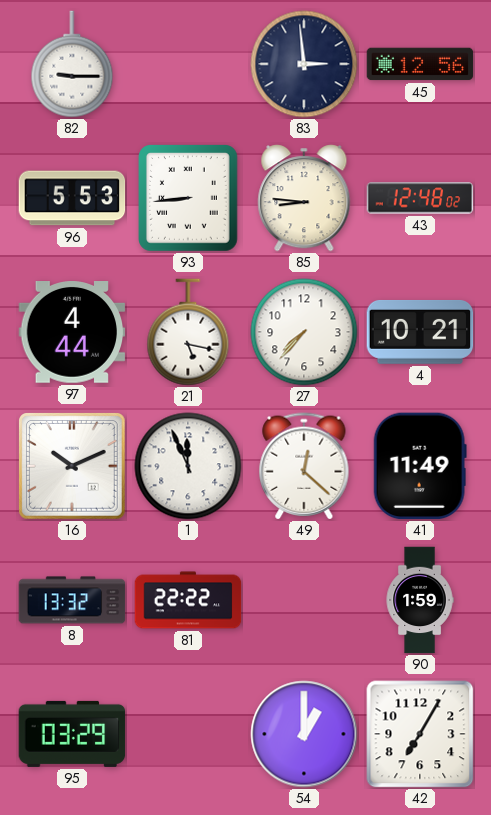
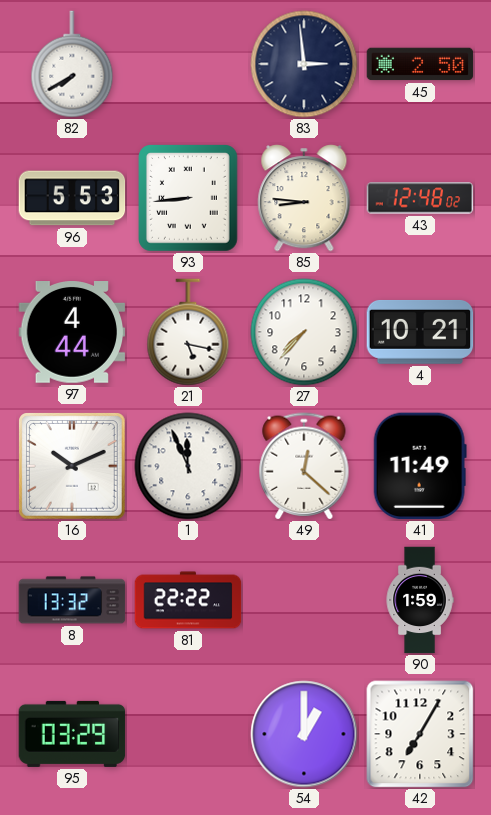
82: 9:15 -> 7:40 (72, 64)
45: 12:56 -> 2:50 (420, 64)
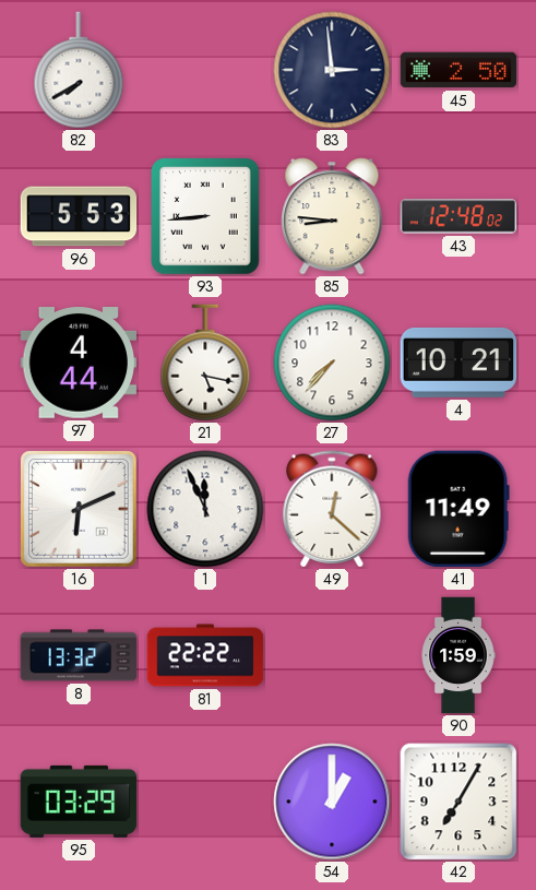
16: 10:11 -> 6:11 (80, 510)
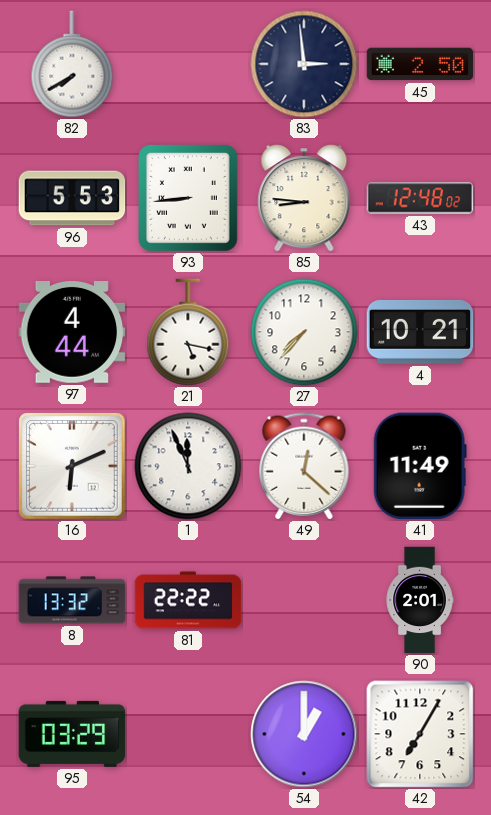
90: 1:59 -> 2:01 (420, 600)
